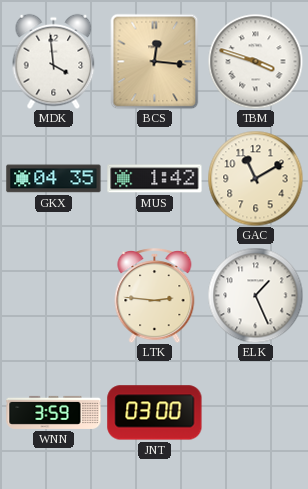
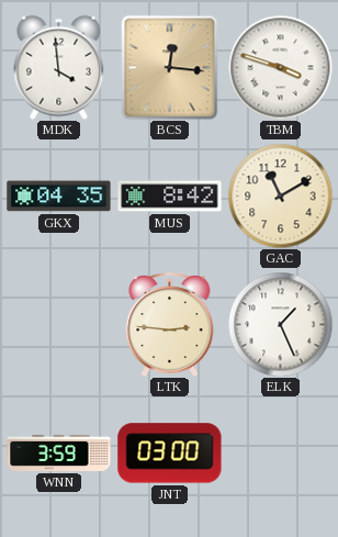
MUS: 1:42 -> 8:42 (170, 197)
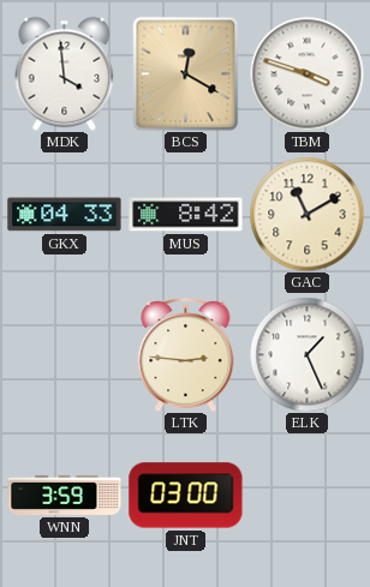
BCS: 12:16 -> 12:20 (186, 73)
GKX: 04:35 -> 04:33 (65, 215)
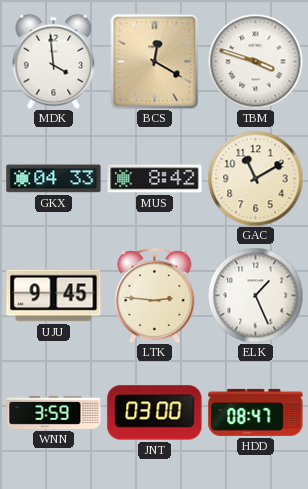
UJU: none -> 9:45 (54, 296)
HDD: none -> 08:47 (256, 412)
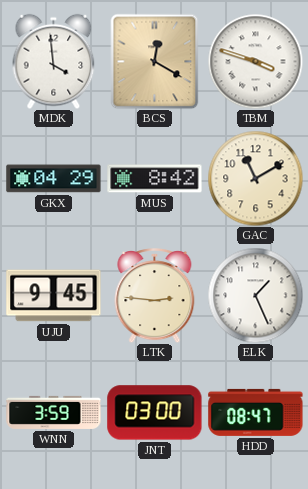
GKX: 04:33 -> 04:29 (54, 179)
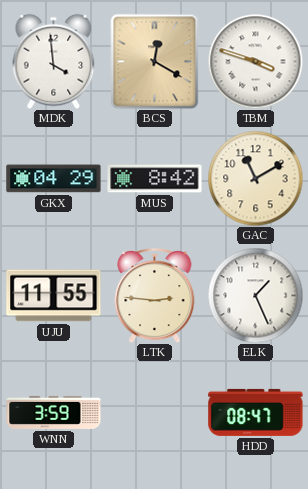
UJU: 9:45 -> 11:55 (54, 296)
JNT: 03:00 -> none (155, 413)
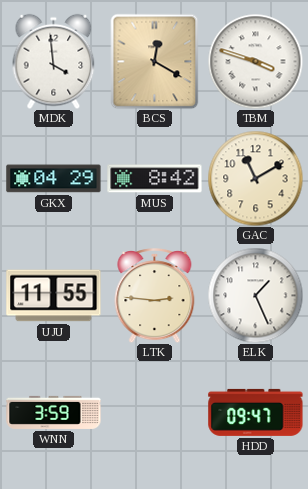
HDD: 08:47 -> 09:47 (256, 412)
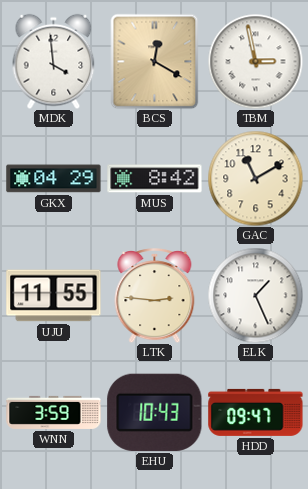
TBM: 3:48 -> 2:58 (255, 61)
EHU: none -> 10:43 (155, 412)
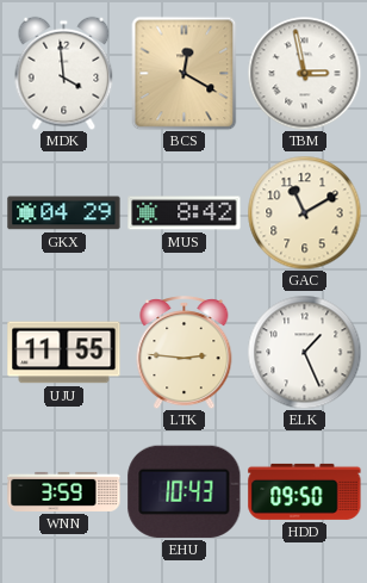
HDD: 09:47 -> 09:50 (305, 491)
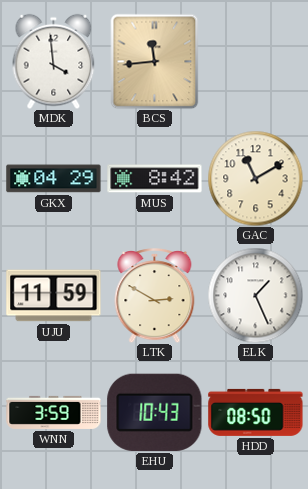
BCS: 12:20 -> 11:44 (155, 61)
TBM: 2:58 -> none (304, 73)
UJU: 11:55 -> 11:59 (54, 296)
LTK: 2:46 -> 2:50 (155, 296)
HDD: 09:50 -> 08:50 (256, 412)
